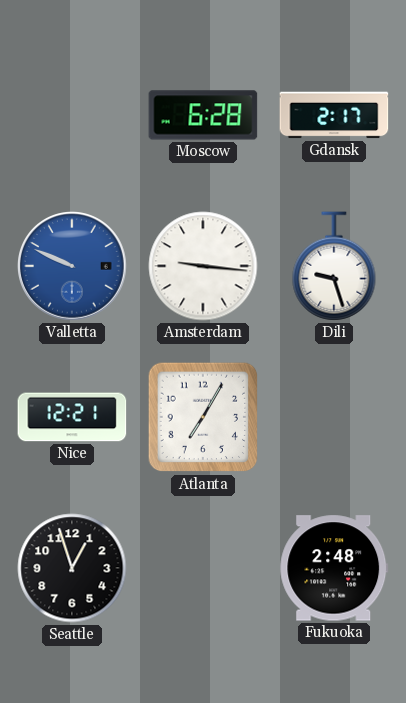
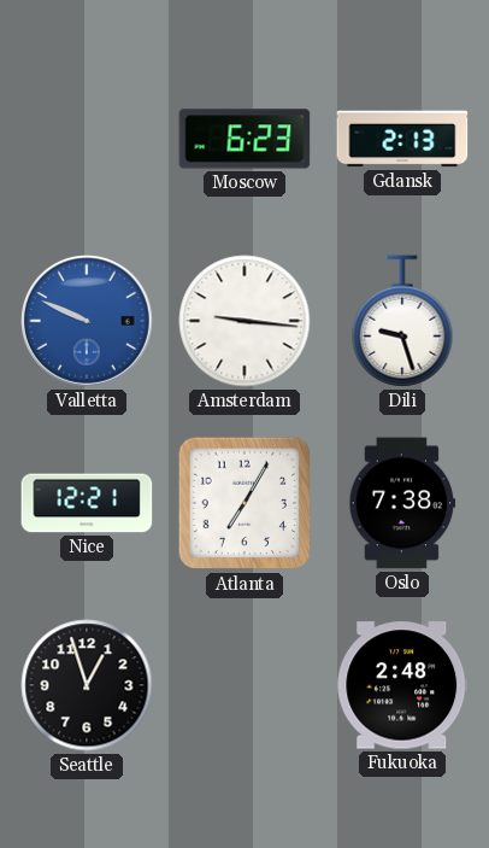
Moscow: 6:28 -> 6:23 (244, 139)
Gdansk: 2:17 -> 2:13 (402, 139)
Oslo: none -> 7:38 (402, 503)
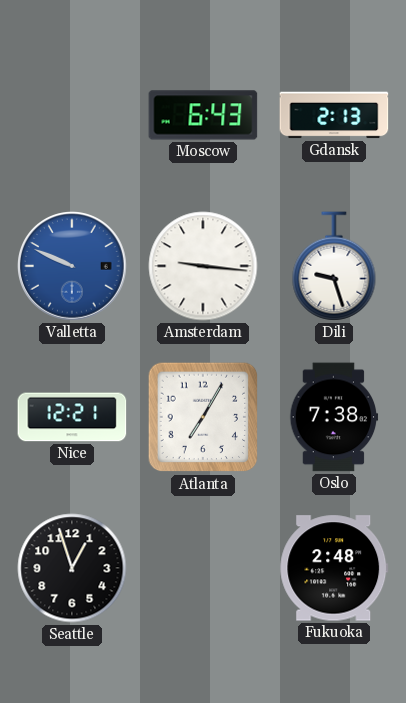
Moscow: 6:23 -> 6:43 (203, 115)
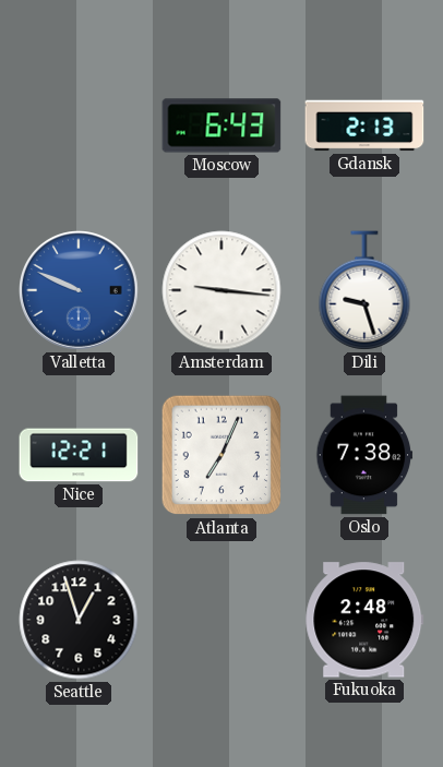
Atlanta: 7:05 -> 7:04 (221, 455)
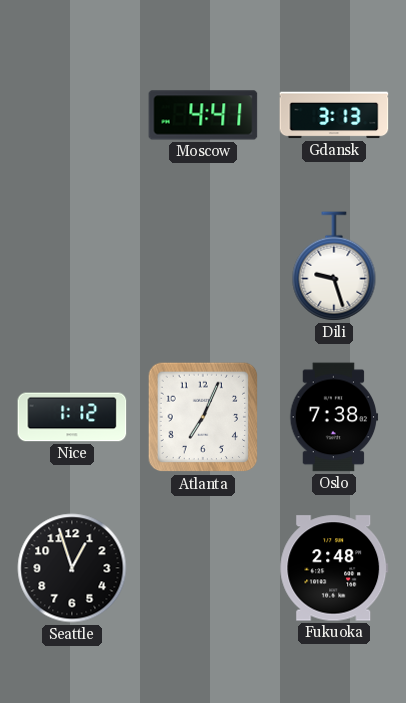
Moscow: 6:43 -> 4:41 (203, 115)
Gdansk: 2:13 -> 3:13 (334, 115)
Valletta: 9:49 -> none (80, 291)
Amsterdam: 9:16 -> none (221, 290)
Nice: 12:21 -> 1:12 (72, 417)
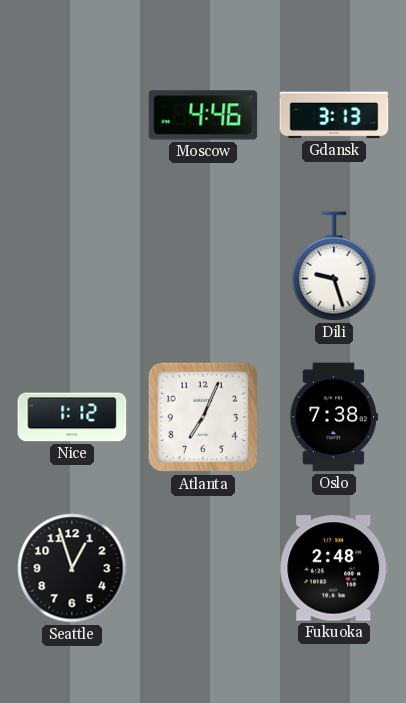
Moscow: 4:41 -> 4:46 (203, 115)
